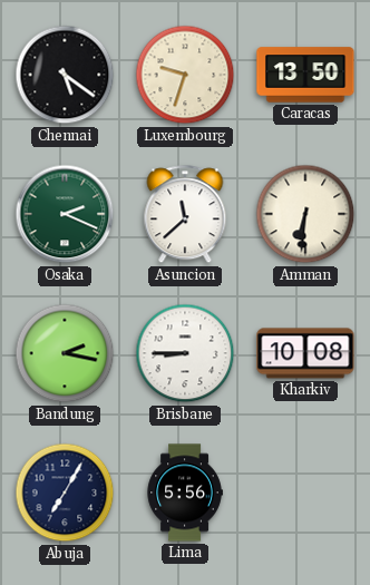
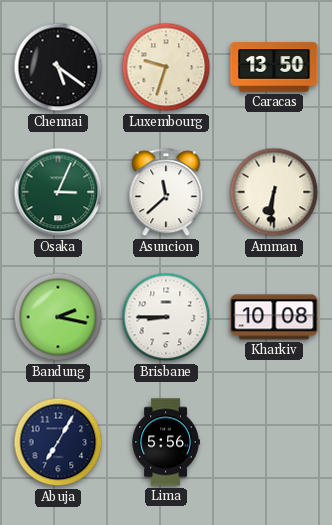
Osaka: 2:19 -> 3:04 (58, 192)
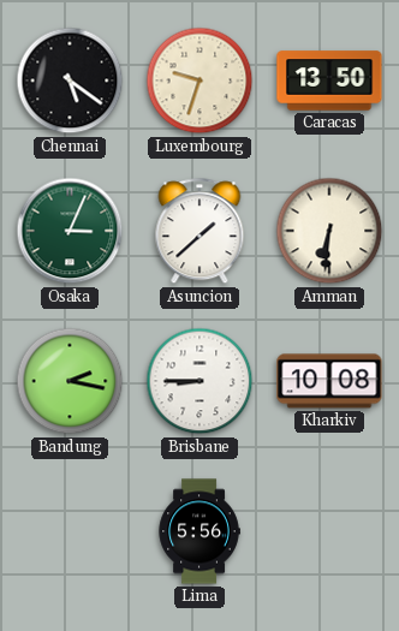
Asuncion: 11:38 -> 1:38 (199, 232)
Abuja: 7:05 -> none (58, 442)
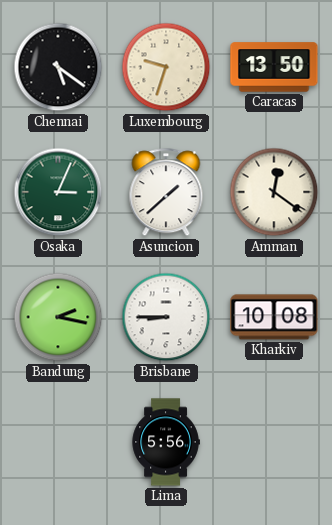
Amman: 6:31 -> 12:21 (274, 192)
